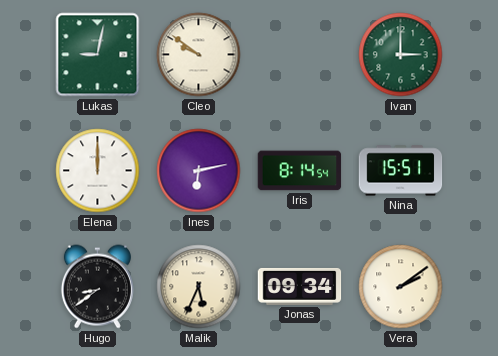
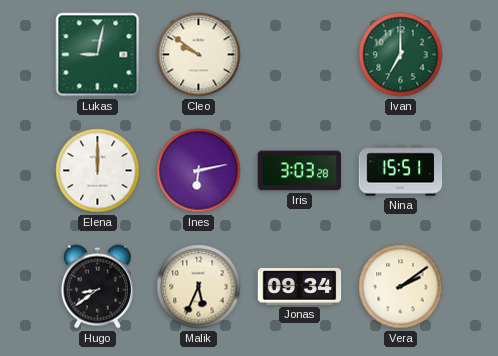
Ivan: 3:00 -> 7:00 (401, 55)
Iris: 8:14 -> 3:03 (300, 171)
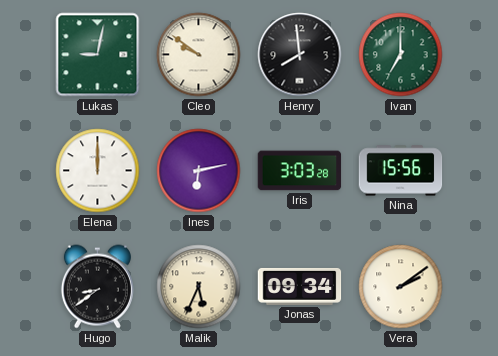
Henry: none -> 7:59 (300, 55)
Nina: 15:51 -> 15:56 (401, 171)
